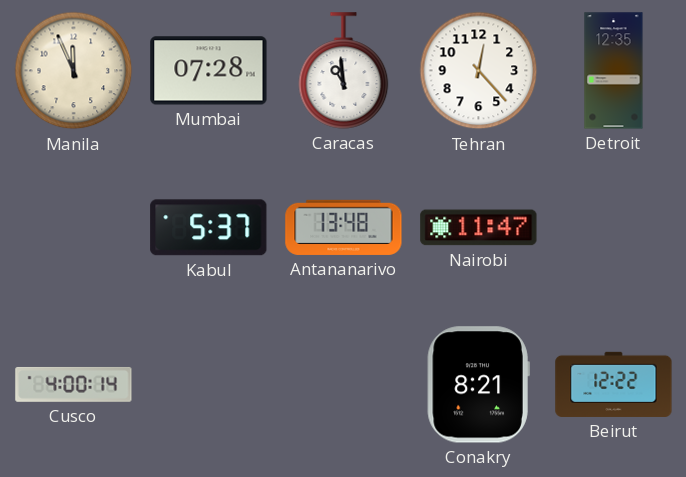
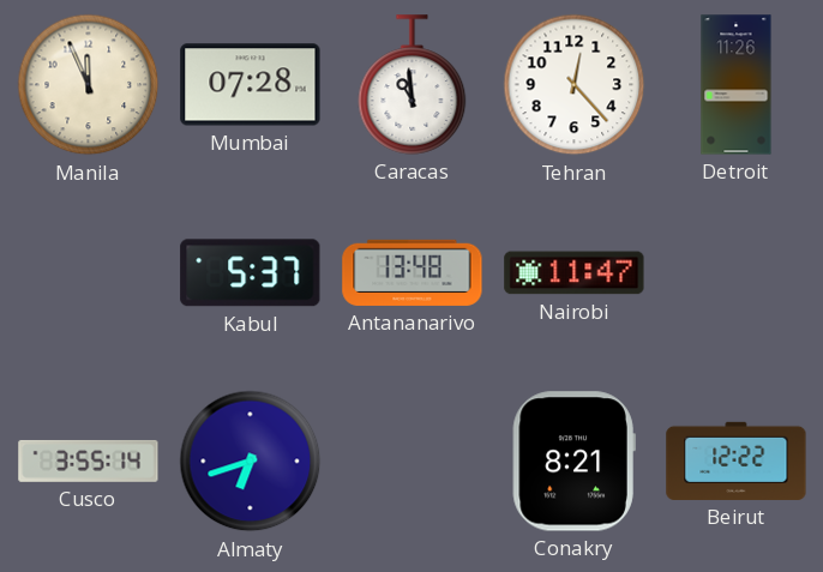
Detroit: 12:35 -> 11:26 (737, 85)
Cusco: 4:00 -> 3:55 (89, 460)
Almaty: none -> 6:42 (251, 462)
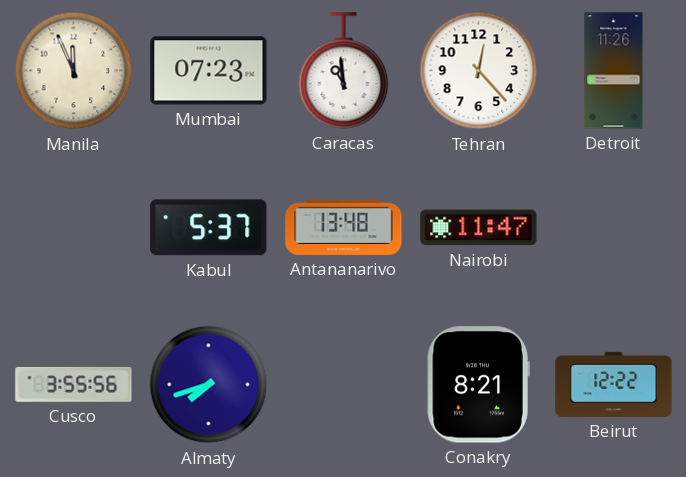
Mumbai: 07:28 -> 07:23 (209, 71)
Cusco: 3:55:14 -> 3:55:56 (74, 384)
Almaty: 6:42 -> 7:42 (209, 385)
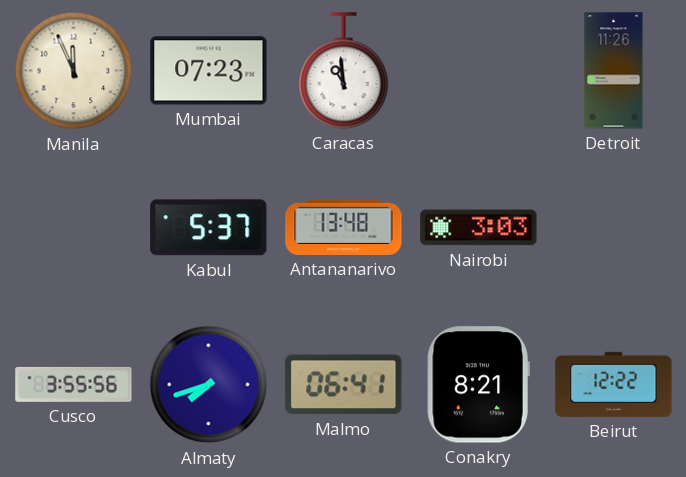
Tehran: 12:23 -> none (479, 71)
Nairobi: 11:47 -> 3:03 (479, 228)
Malmo: none -> 06:41 (344, 385)
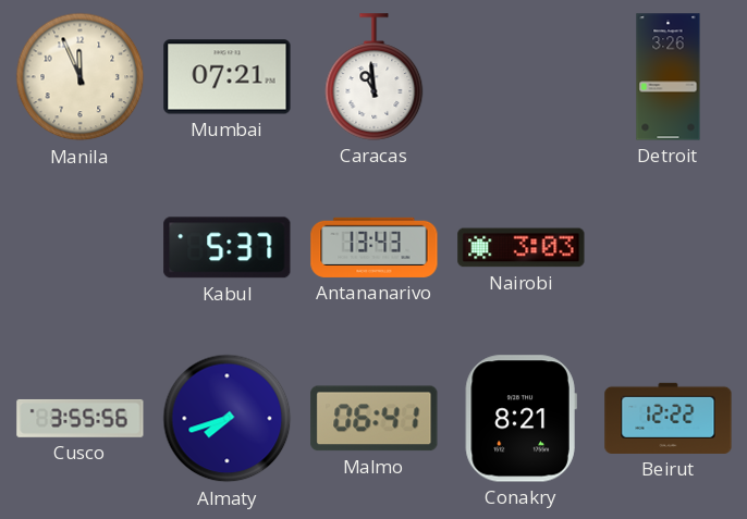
Mumbai: 07:23 -> 07:21 (228, 77)
Detroit: 11:26 -> 3:26 (669, 77)
Antananarivo: 13:48 -> 13:43 (375, 247)
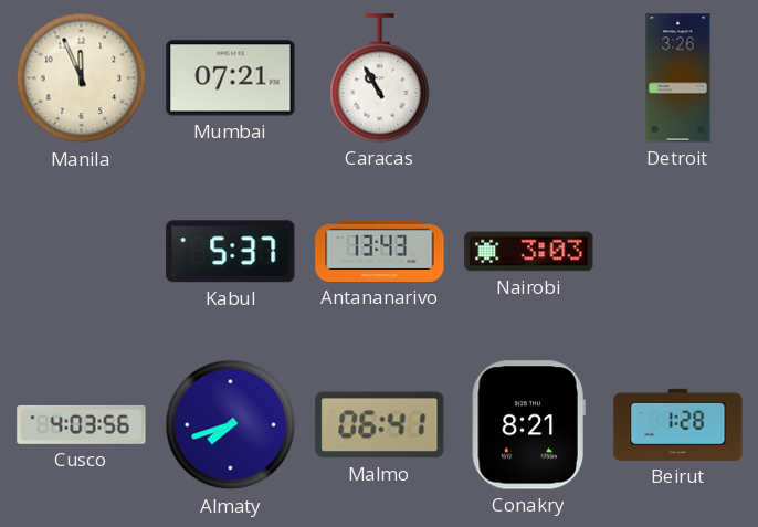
Caracas: 10:59 -> 10:55 (380, 78)
Cusco: 3:55 -> 4:03 (82, 424)
Beirut: 12:22 -> 1:28 (678, 424)
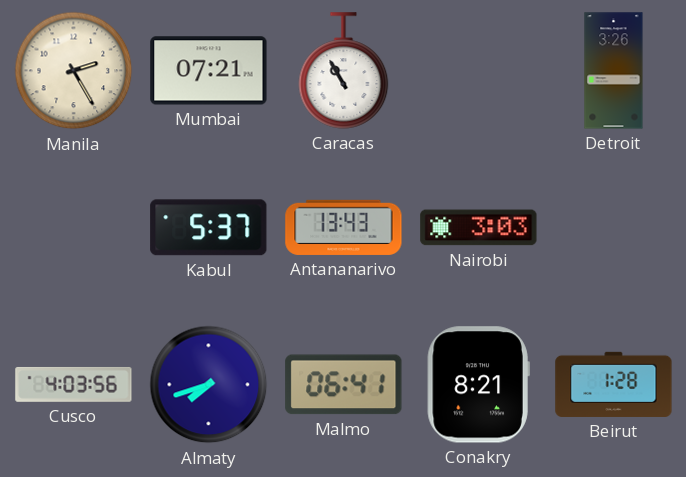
Manila: 11:56 -> 2:25 (74, 71)
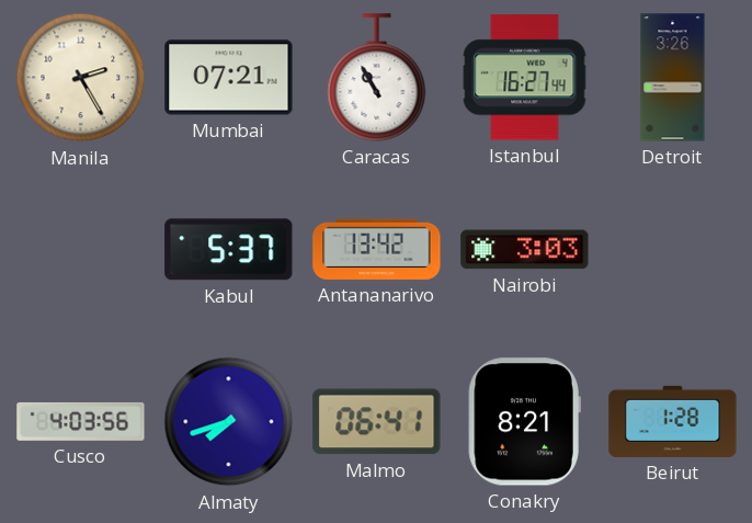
Istanbul: none -> 16:27 (525, 78)
Antananarivo: 13:43 -> 13:42 (377, 249)
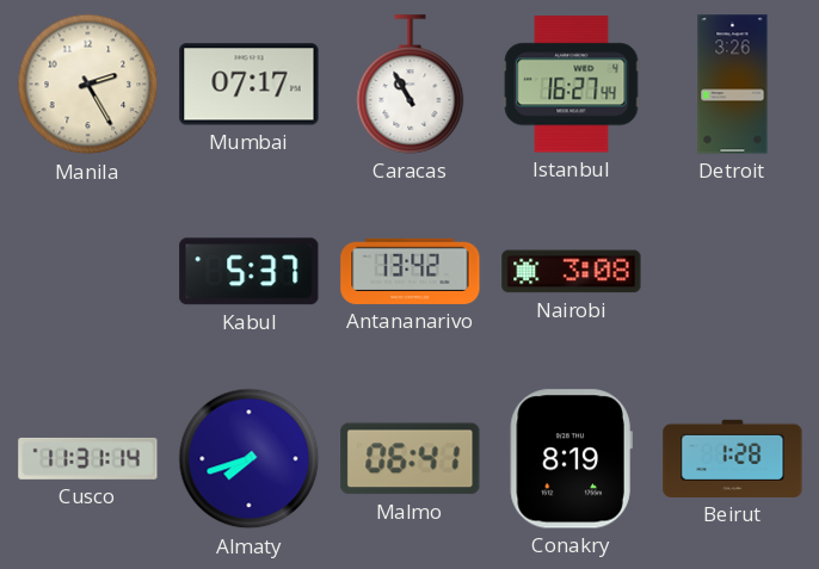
Mumbai: 07:21 -> 07:17 (250, 85)
Nairobi: 3:03 -> 3:08 (572, 272)
Cusco: 4:03 -> 11:31 (88, 458)
Conakry: 8:21 -> 8:19 (571, 459)
